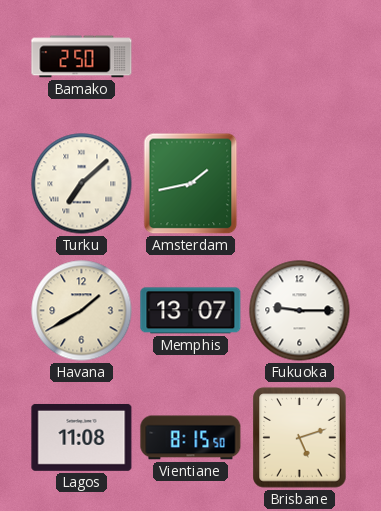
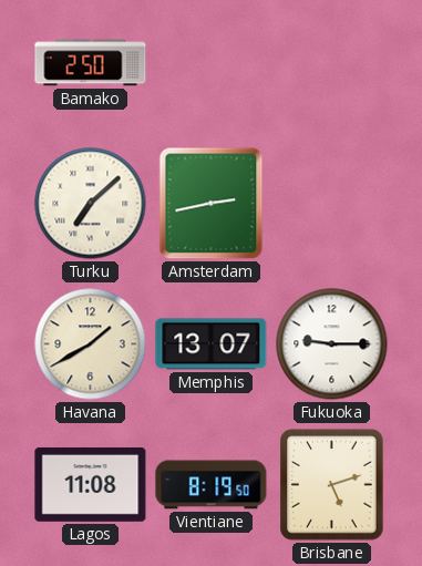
Amsterdam: 1:43 -> 2:43 (212, 204)
Vientiane: 8:15 -> 8:19 (212, 485)
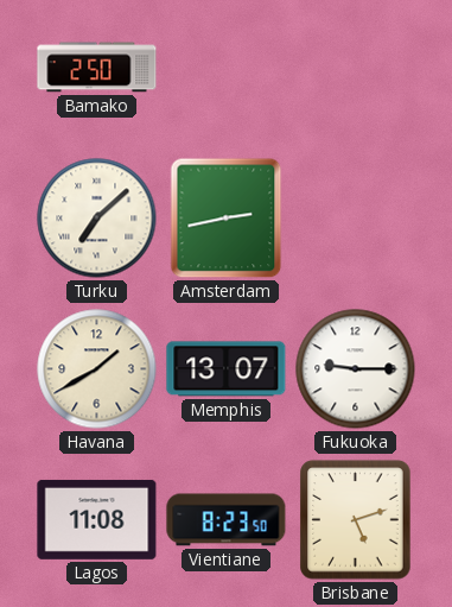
Vientiane: 8:19 -> 8:23 (227, 520)
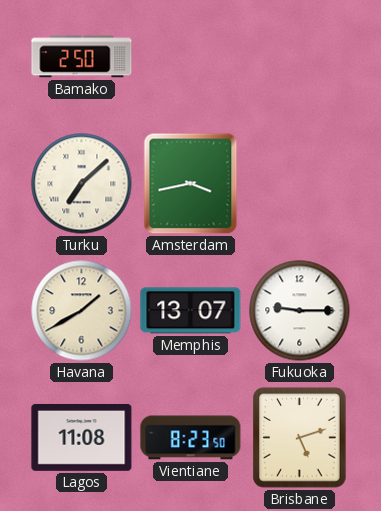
Amsterdam: 2:43 -> 3:43 (191, 184)
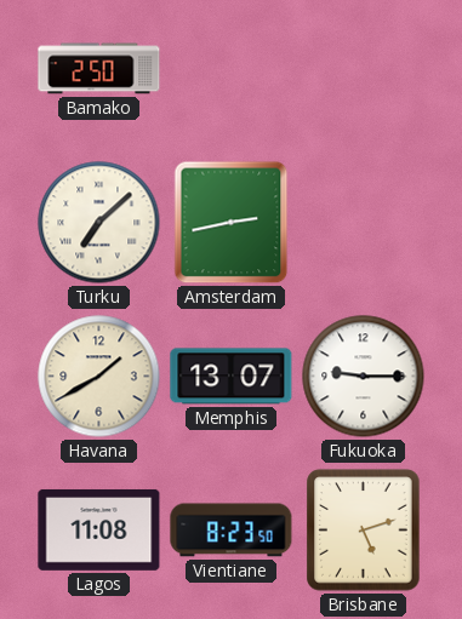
Amsterdam: 3:43 -> 2:43 (232, 223)
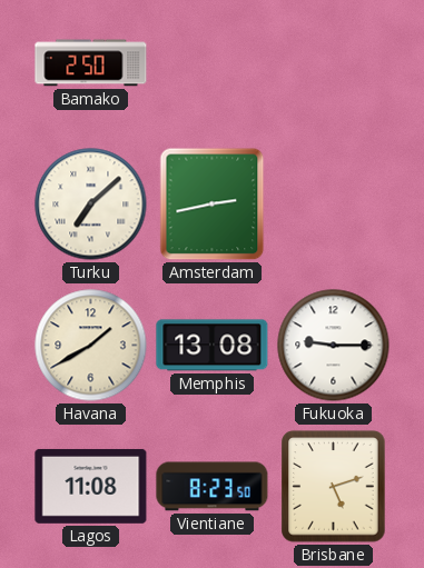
Memphis: 13:07 -> 13:08 (213, 346)
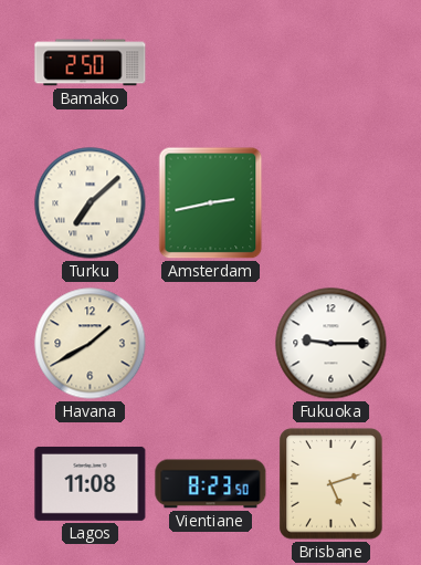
Memphis: 13:08 -> none (213, 346)
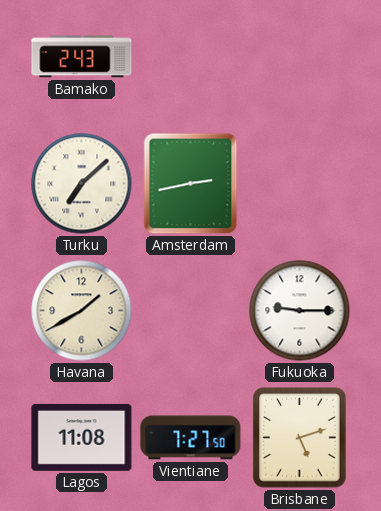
Bamako: 2:50 -> 2:43 (82, 57)
Vientiane: 8:23 -> 7:27 (191, 438)
